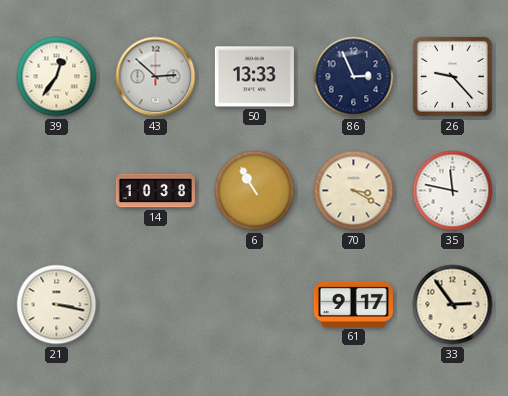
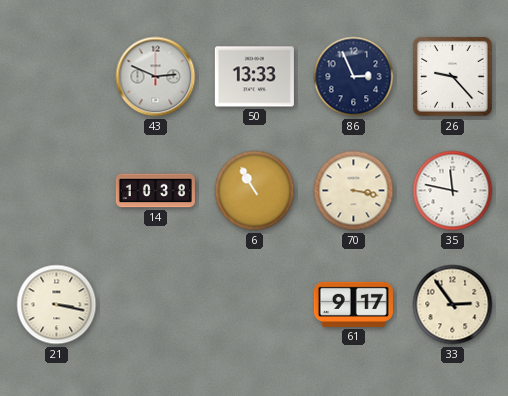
39: 12:36 -> none (57, 77)
43: 2:52 -> 2:49 (156, 77)
70: 3:20 -> 3:17 (354, 191)
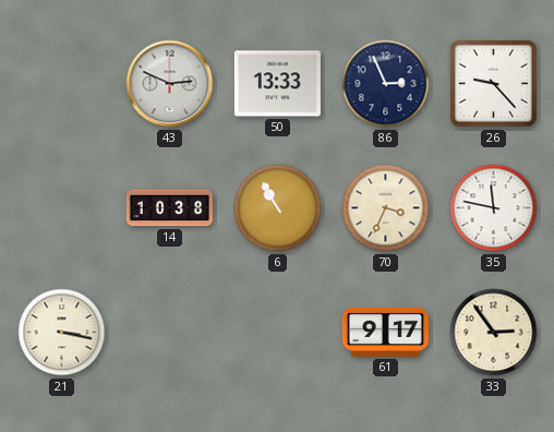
70: 3:17 -> 3:34 (386, 208)
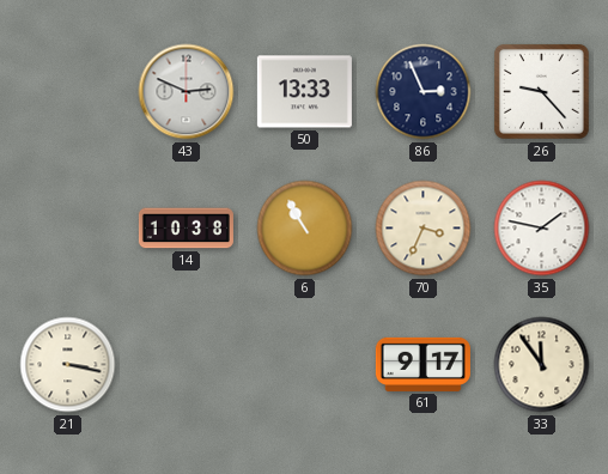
35: 11:47 -> 1:47 (542, 229)
33: 2:54 -> 11:54 (542, 365)
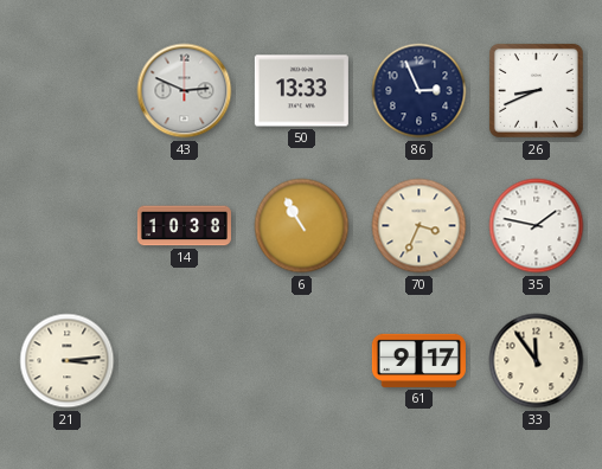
26: 9:23 -> 8:41 (536, 90)
21: 3:17 -> 3:14 (68, 361)
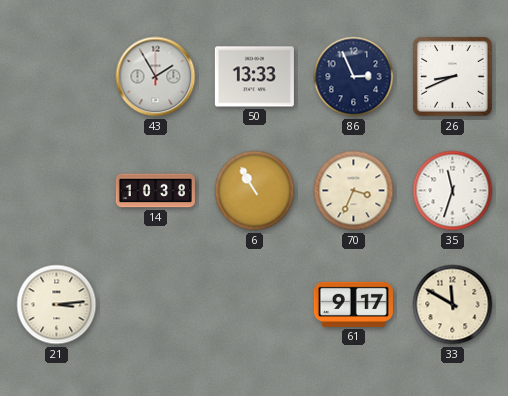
43: 2:49 -> 1:55 (156, 77)
35: 1:47 -> 11:33 (453, 191)
33: 11:54 -> 11:50 (453, 305)
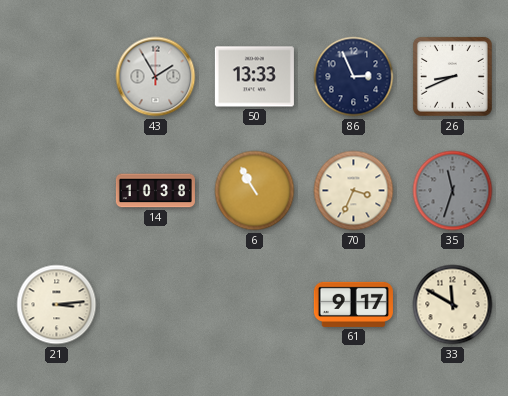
35 dial: white -> grey (453, 191)
